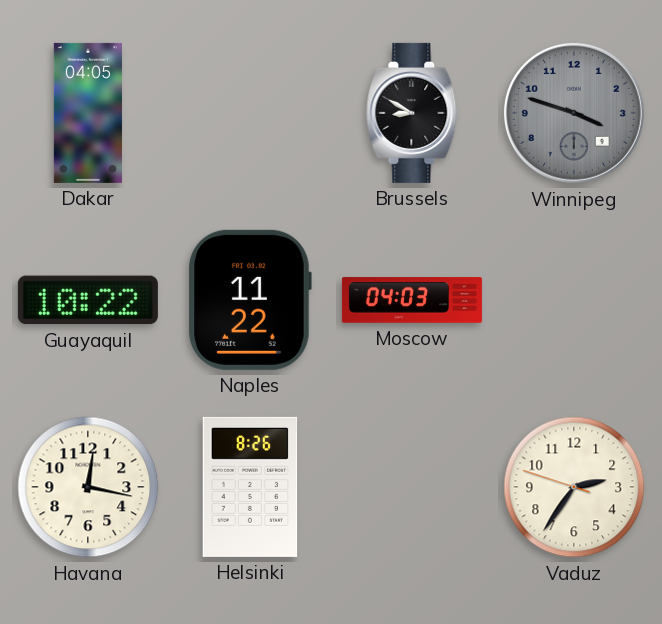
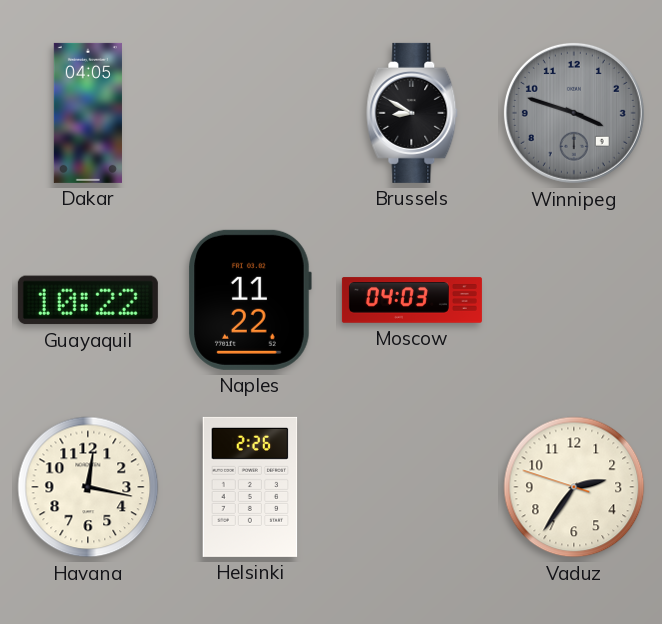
Helsinki: 8:26 -> 2:26 (250, 487)
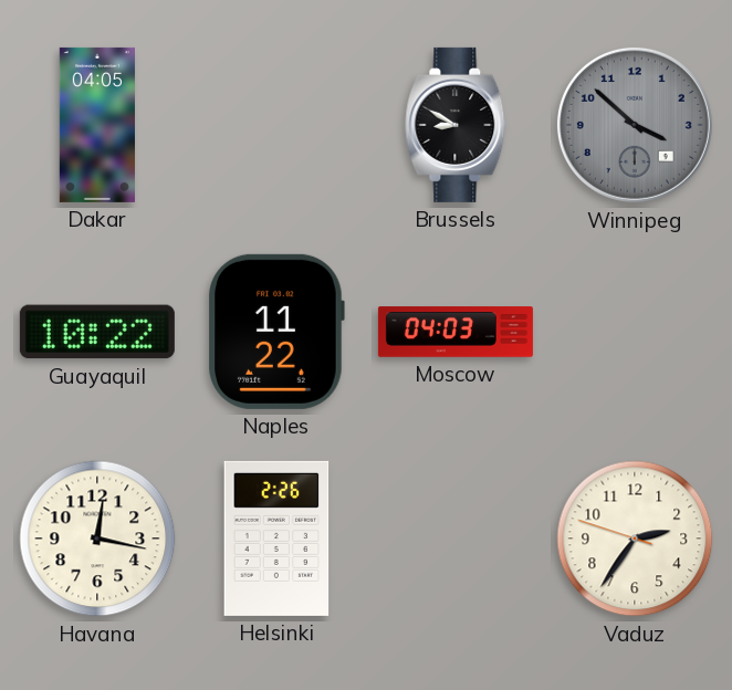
Winnipeg: 3:48 -> 3:52 (635, 125)
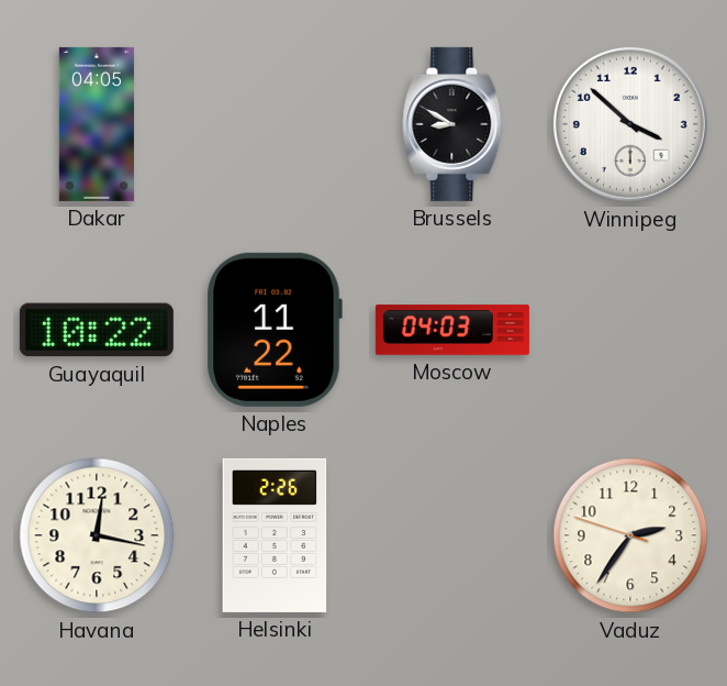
Winnipeg dial: grey -> white (630, 124)
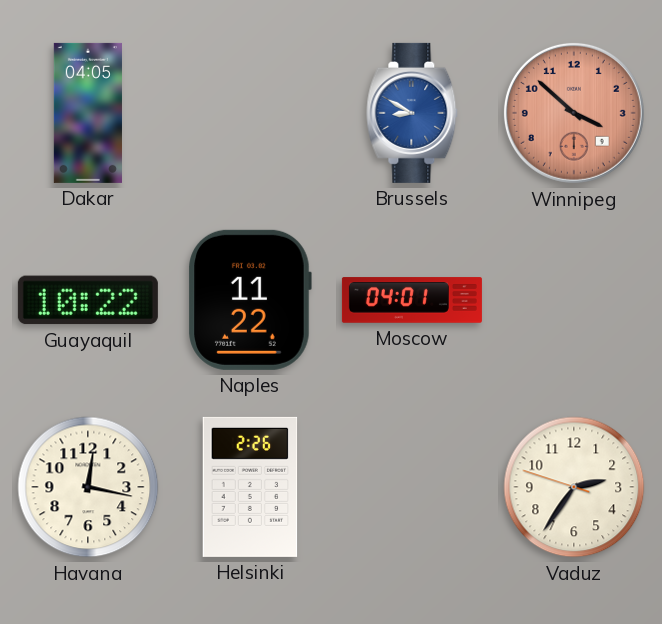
Brussels dial: black -> blue (412, 113)
Winnipeg dial: white -> salmon (574, 113)
Moscow: 04:03 -> 04:01 (412, 300)
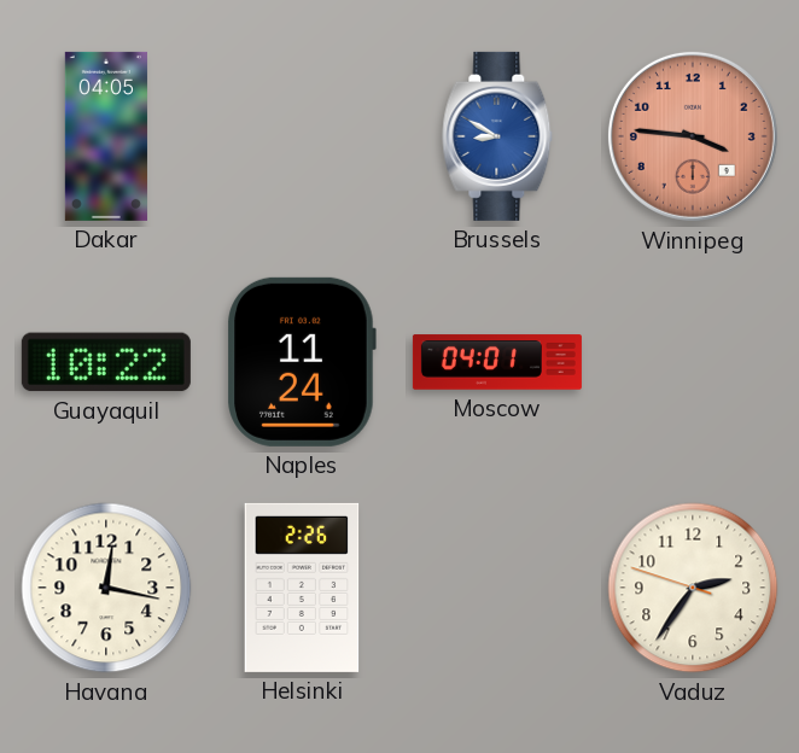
Winnipeg: 3:52 -> 3:46 (693, 136)
Naples: 11:22 -> 11:24 (302, 362)
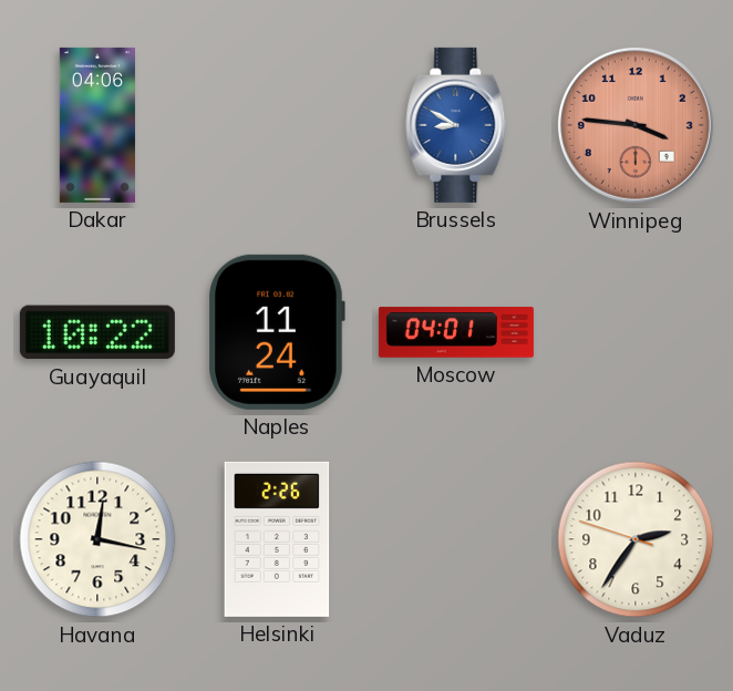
Dakar: 04:05 -> 04:06 (97, 125)
